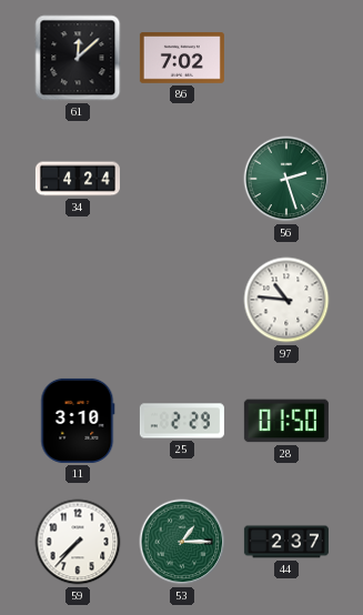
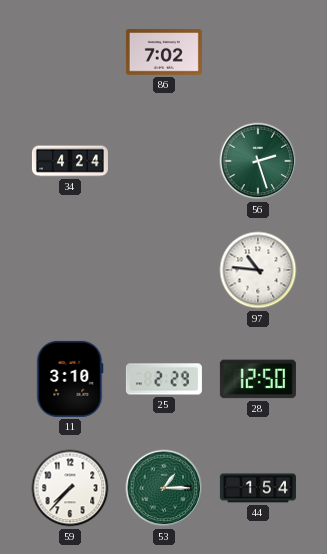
61: 12:08 -> none (78, 58)
28: 01:50 -> 12:50 (258, 379)
44: 2:37 -> 1:54 (258, 488)
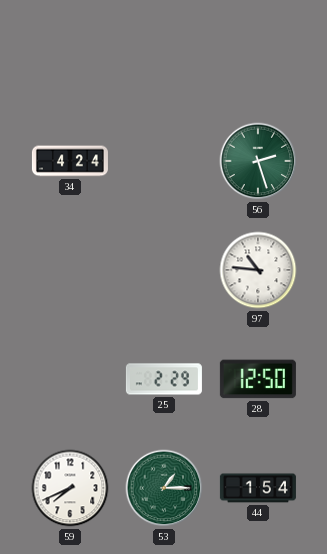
86: 7:02 -> none (164, 52)
11: 3:10 -> none (70, 379)
59: 7:37 -> 7:41 (70, 488)
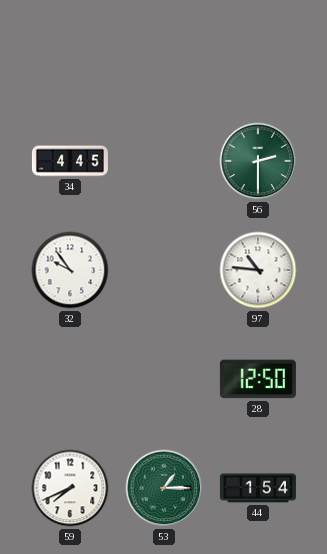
34: 4:24 -> 4:45 (70, 161)
56: 2:27 -> 2:30 (258, 161)
32: none -> 9:54 (70, 270)
25: 2:29 -> none (164, 379)
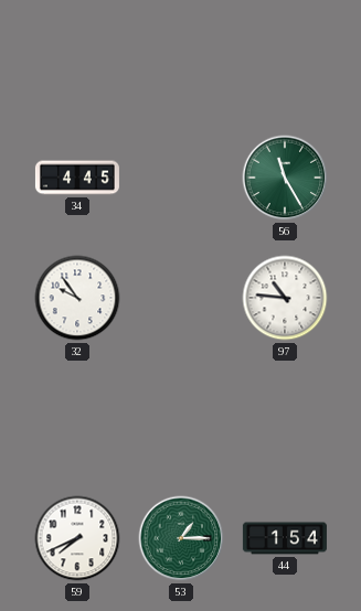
56: 2:30 -> 11:25 (285, 178)
28: 12:50 -> none (258, 379)
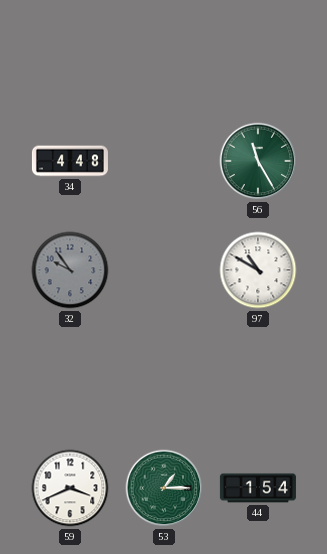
34: 4:45 -> 4:48 (70, 161)
32 dial: white -> grey (70, 270)
97: 10:46 -> 10:50 (258, 270)
59: 7:41 -> 3:41 (70, 488)
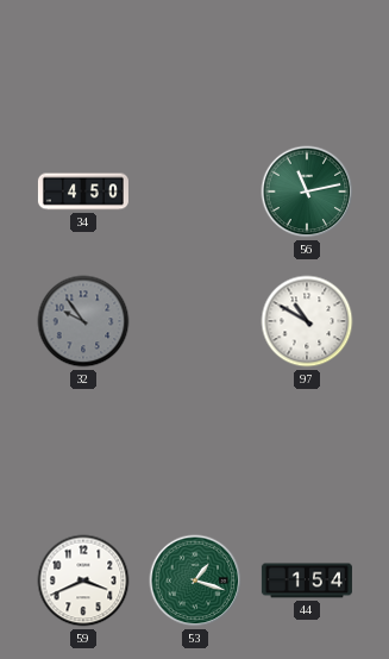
34: 4:48 -> 4:50 (83, 192)
56: 11:25 -> 11:13 (307, 192)
53: 1:15 -> 1:18 (195, 580)
